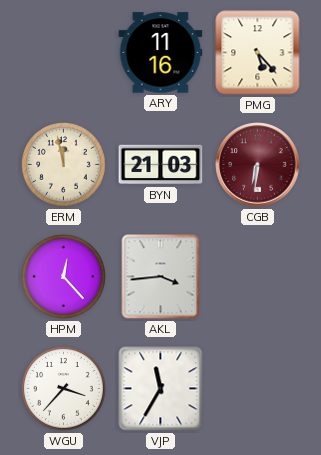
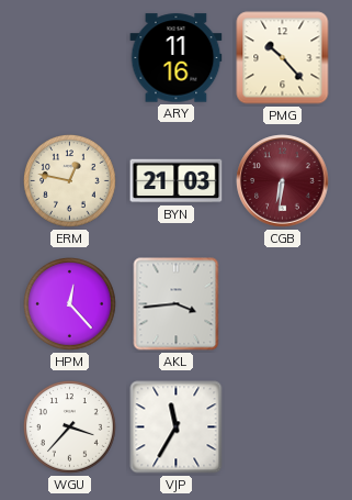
PMG: 5:23 -> 10:23 (283, 58)
ERM: 11:58 -> 12:47 (70, 181)
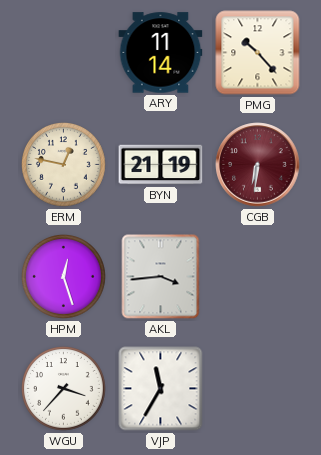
ARY: 11:16 -> 11:14 (161, 53)
BYN: 21:03 -> 21:19 (161, 165)
HPM: 12:23 -> 12:27 (64, 277)
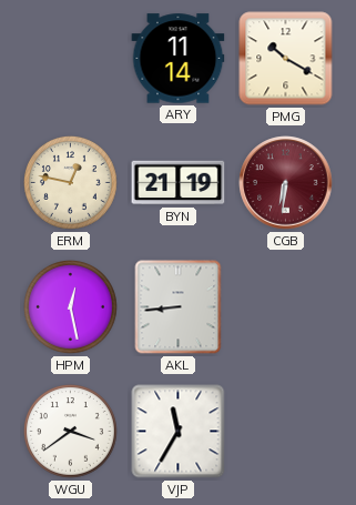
PMG: 10:23 -> 10:20 (286, 59)
HPM: 12:27 -> 12:28 (71, 307)
AKL: 3:44 -> 8:44 (179, 307)
WGU: 3:37 -> 3:39 (71, 432)
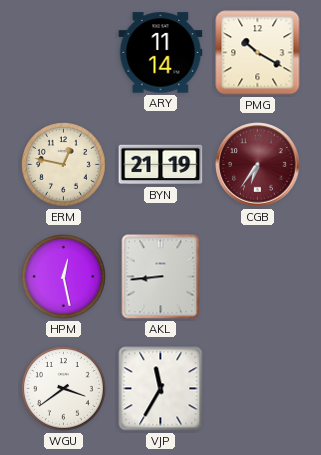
CGB: 6:31 -> 6:36 (258, 165)
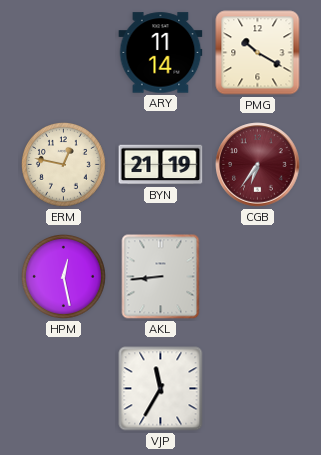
WGU: 3:39 -> none (64, 389)
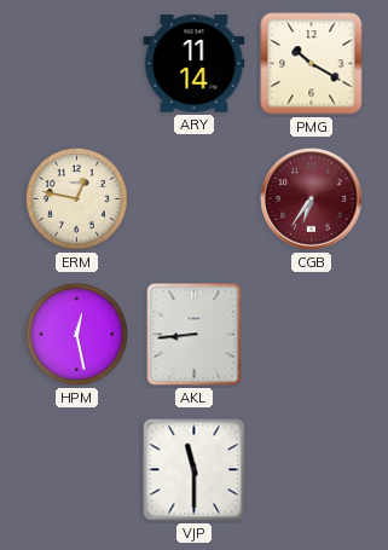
BYN: 21:19 -> none (161, 165)
VJP: 11:35 -> 11:30 (195, 470)
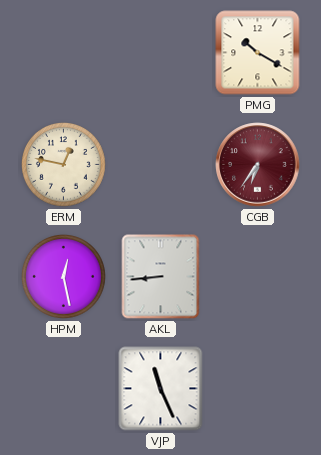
ARY: 11:14 -> none (195, 64)
VJP: 11:30 -> 11:26 (161, 389)
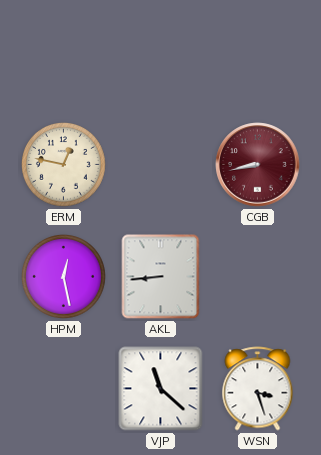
PMG: 10:20 -> none (258, 53)
CGB: 6:36 -> 8:43 (258, 165)
VJP: 11:26 -> 11:22 (161, 389)
WSN: none -> 3:27 (258, 389)
